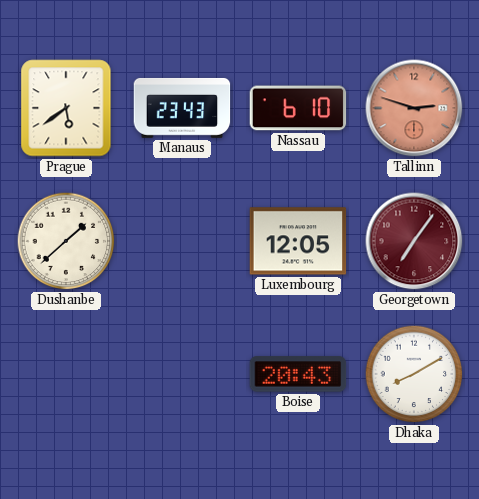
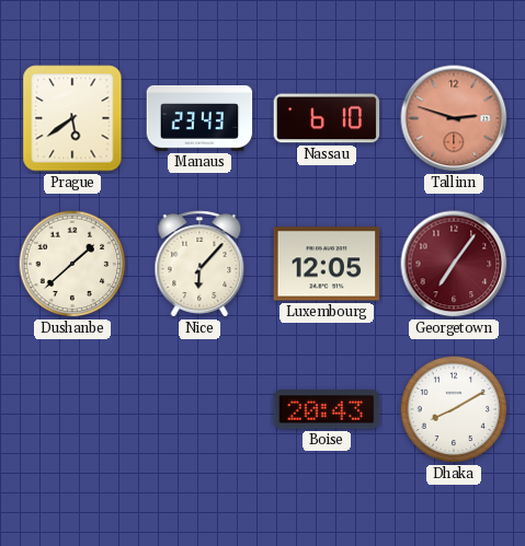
Nice: none -> 6:07 (199, 264)
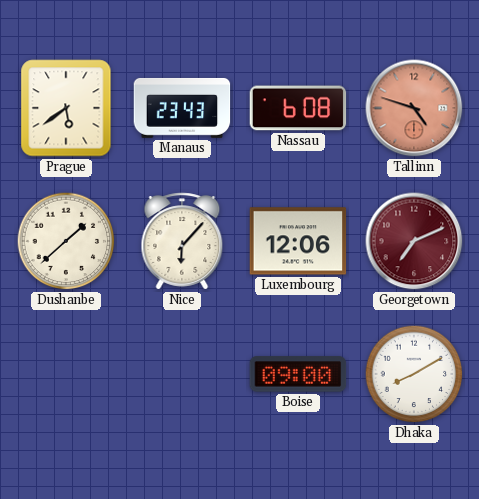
Nassau: 6:10 -> 6:08 (298, 108)
Tallinn: 2:48 -> 4:48 (414, 108)
Luxembourg: 12:05 -> 12:06 (298, 241)
Georgetown: 7:06 -> 7:11 (414, 241)
Boise: 20:43 -> 09:00 (298, 374)
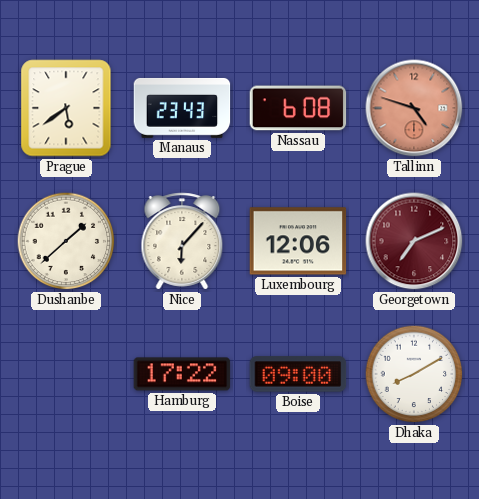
Hamburg: none -> 17:22 (182, 374)
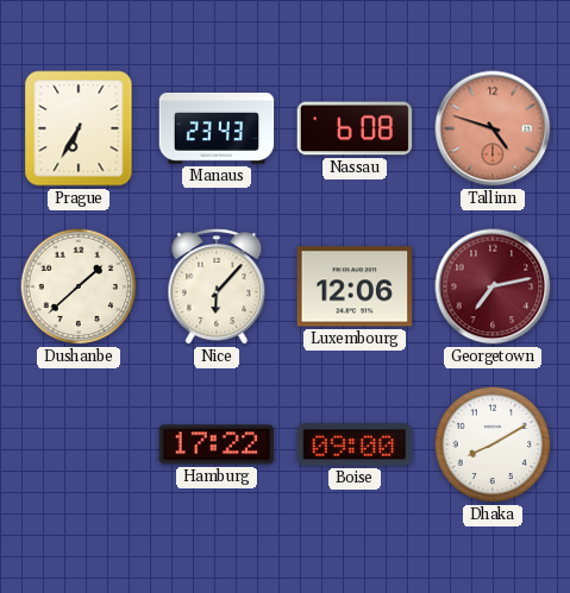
Prague: 5:39 -> 6:35 (79, 128)
Georgetown: 7:11 -> 7:13 (493, 286)
